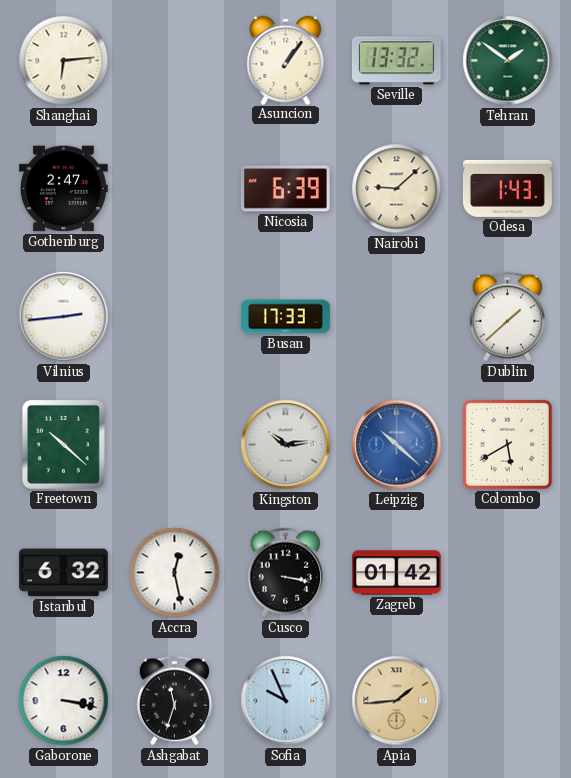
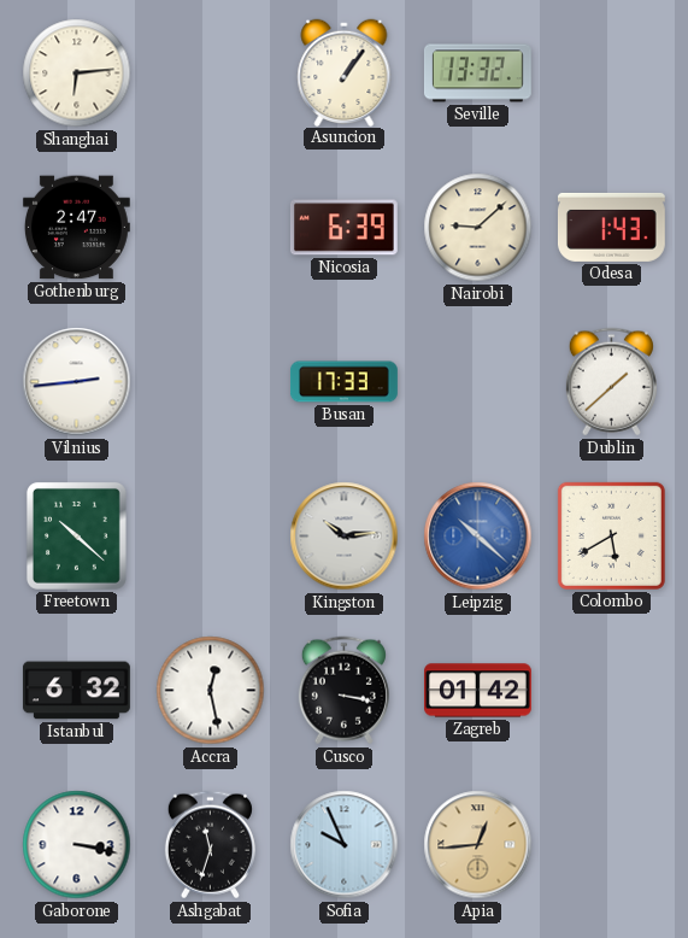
Tehran: 1:51 -> none (508, 61)
Apia: 1:44 -> 12:44 (478, 845)
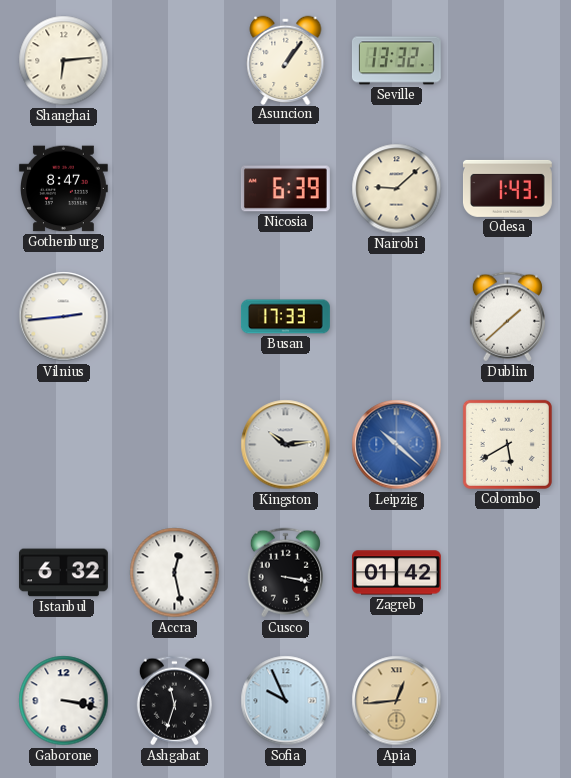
Gothenburg: 2:47 -> 8:47 (63, 189)
Freetown: 10:22 -> none (76, 535)
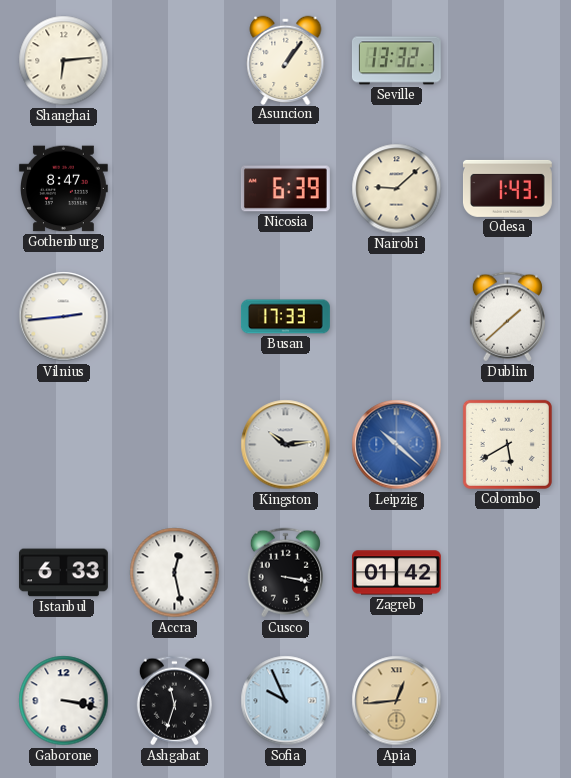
Istanbul: 6:32 -> 6:33 (63, 573)
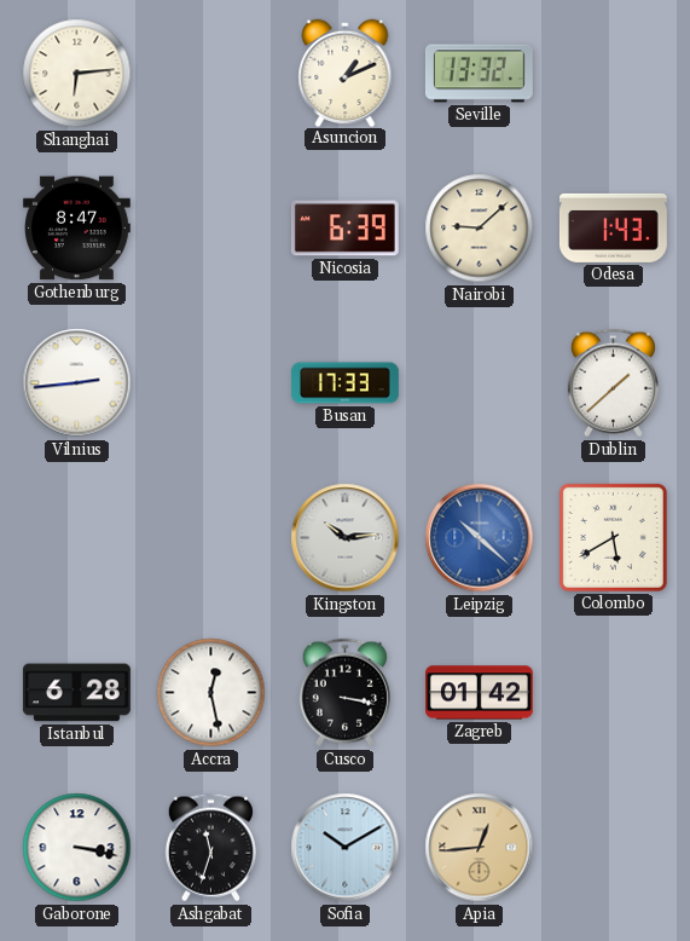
Asuncion: 1:06 -> 1:11 (346, 73)
Istanbul: 6:33 -> 6:28 (76, 693)
Sofia: 9:56 -> 10:10 (346, 848)
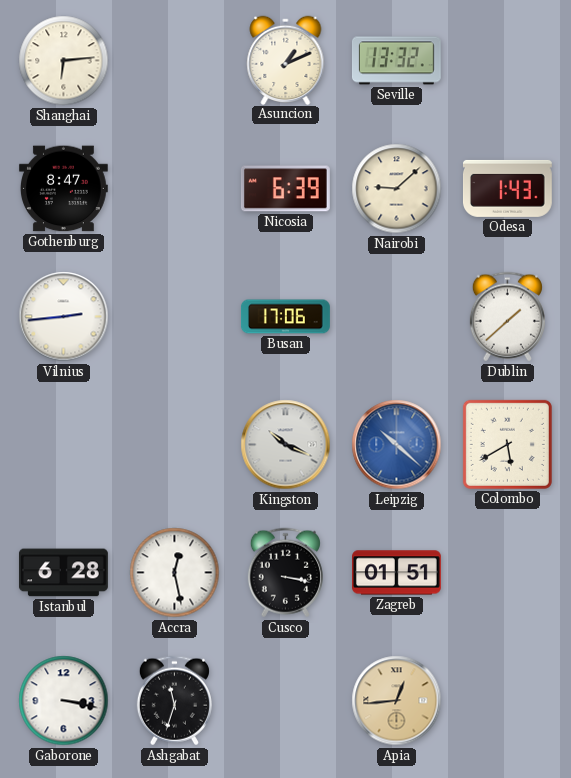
Busan: 17:33 -> 17:06 (285, 317)
Kingston: 10:14 -> 10:19 (286, 445)
Zagreb: 01:42 -> 01:51 (397, 573)
Sofia: 10:10 -> none (346, 848)
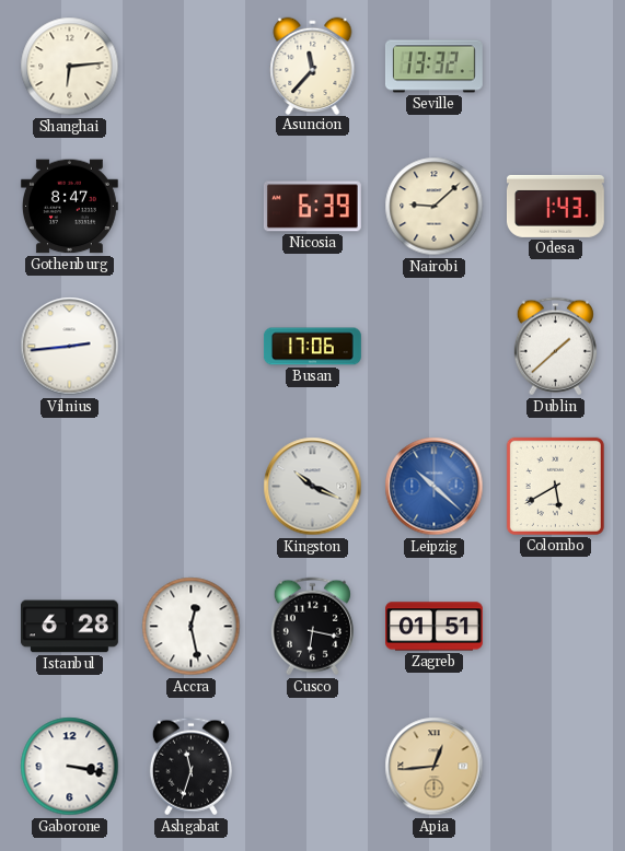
Asuncion: 1:11 -> 11:37 (313, 66)
Cusco: 3:17 -> 6:17 (312, 627)
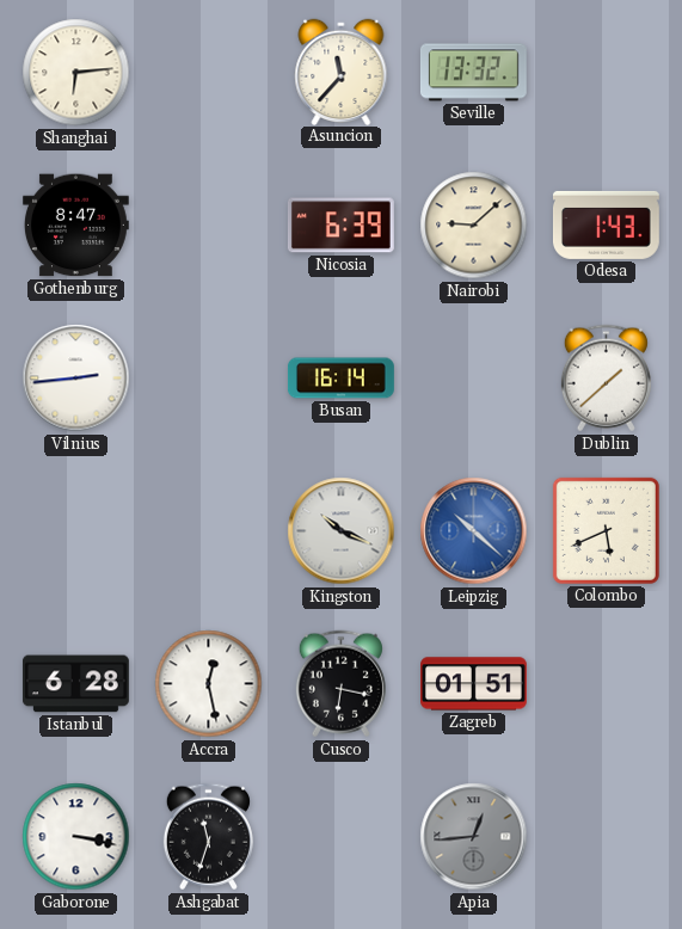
Busan: 17:06 -> 16:14 (340, 379)
Colombo: 5:40 -> 5:41 (606, 530)
Apia dial: champagne -> grey (474, 837)
